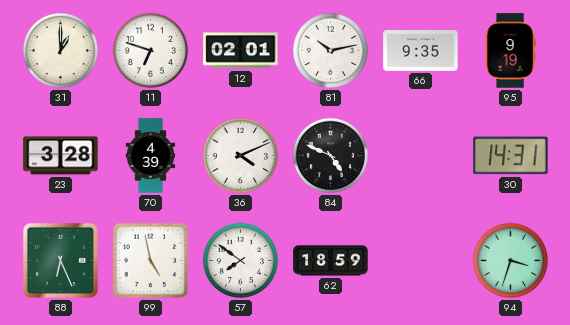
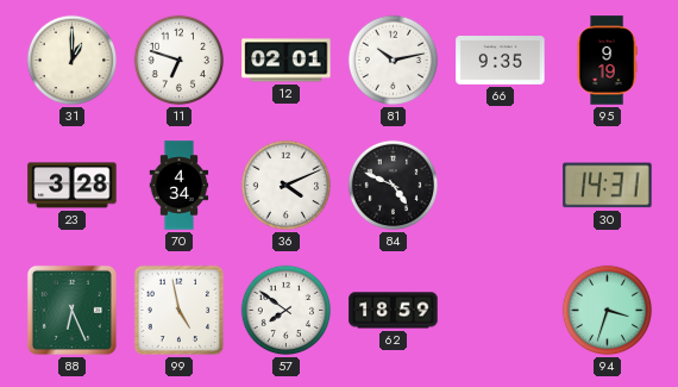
70: 4:39 -> 4:34 (180, 186)
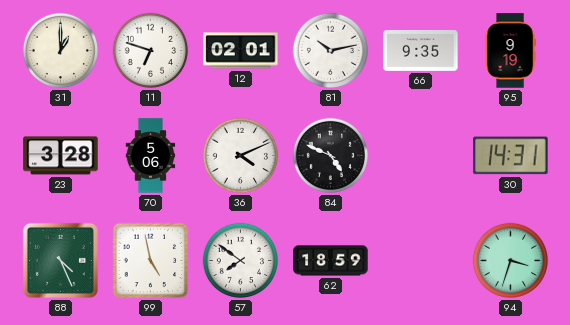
70: 4:34 -> 5:06 (151, 156)
88: 6:26 -> 4:26 (60, 260)
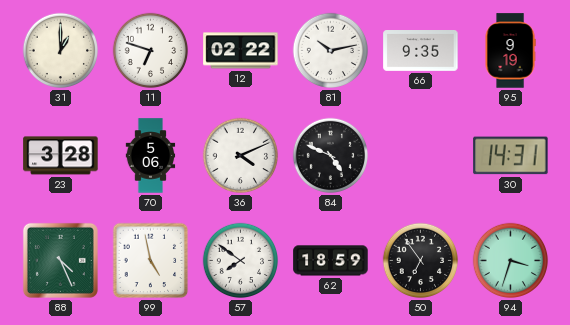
12: 02:01 -> 02:22 (241, 51)
50: none -> 6:54 (421, 261)
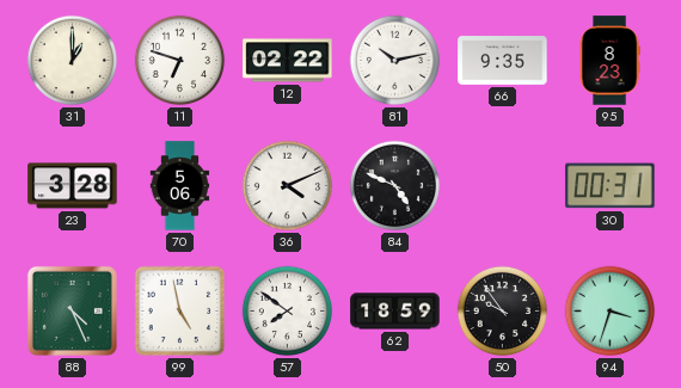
95: 9:19 -> 8:23 (609, 61)
30: 14:31 -> 00:31 (611, 186)
50: 6:54 -> 9:54 (503, 312)
